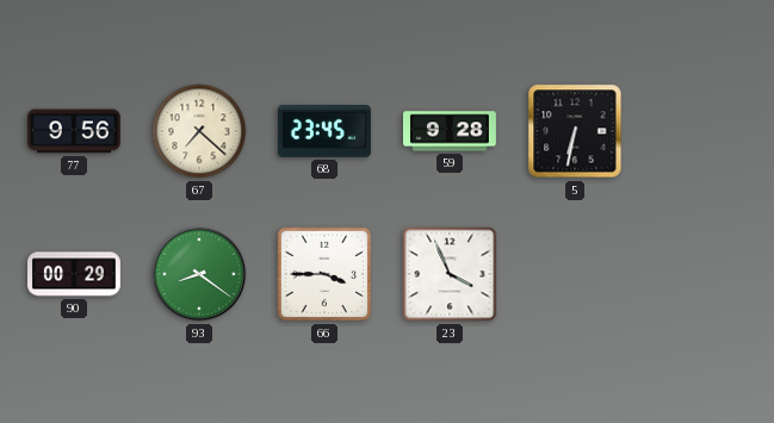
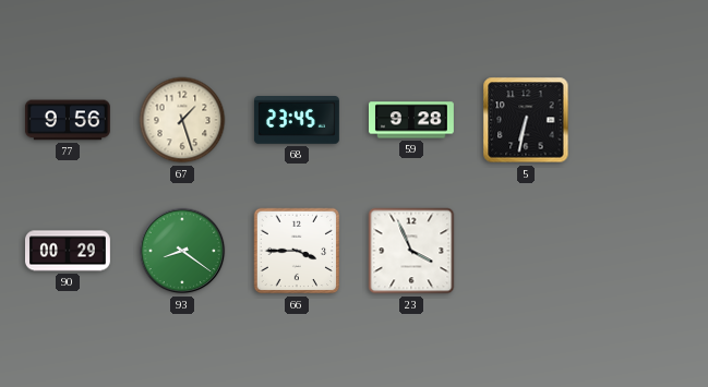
67: 7:22 -> 1:27 (182, 120)
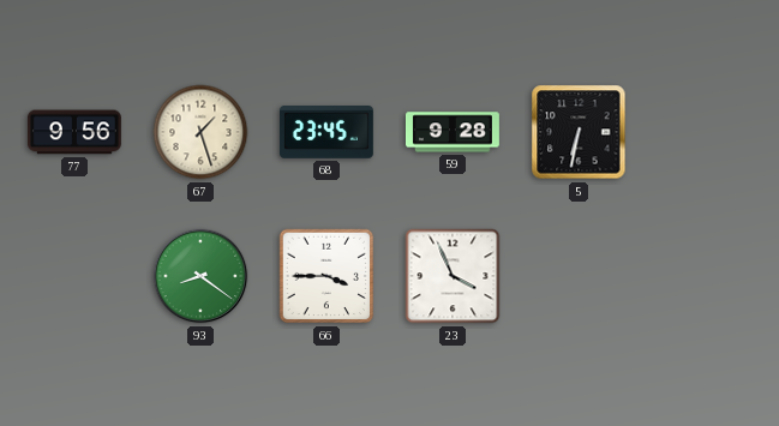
90: 00:29 -> none (69, 251)
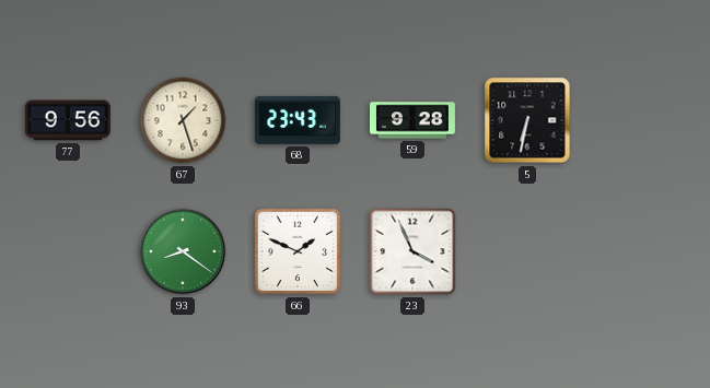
68: 23:45 -> 23:43 (298, 120)
66: 3:45 -> 1:49 (298, 251)
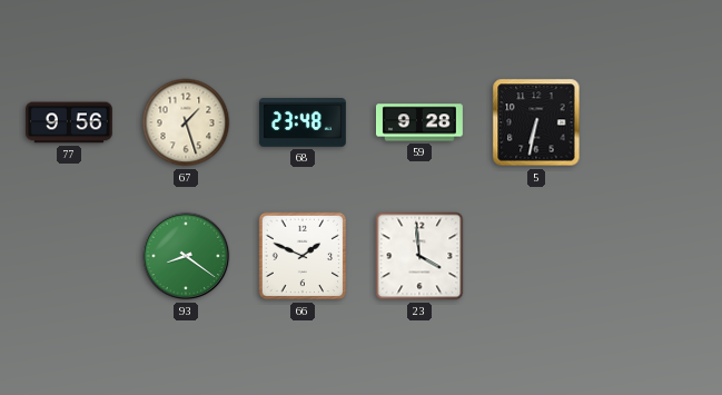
68: 23:43 -> 23:48 (303, 122)
23: 3:56 -> 3:59 (419, 256)
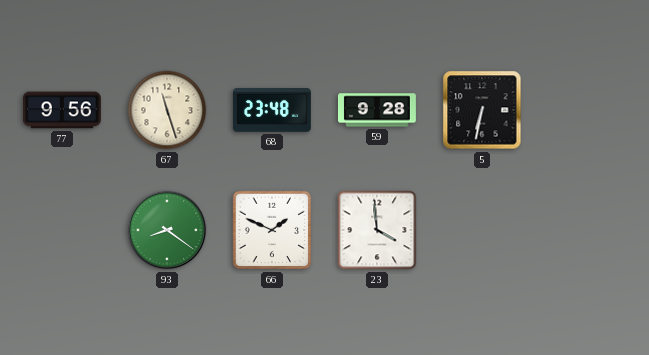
67: 1:27 -> 11:27 (167, 110)
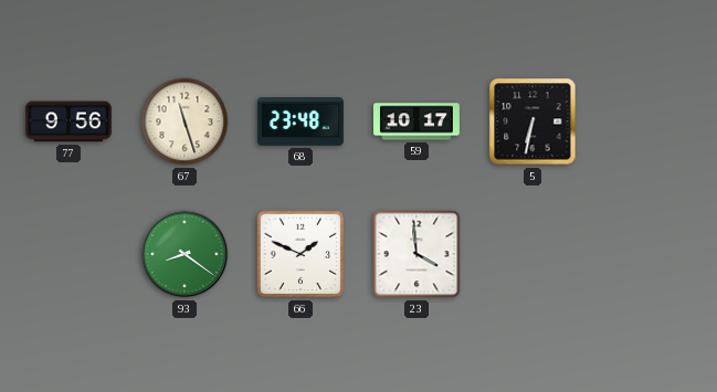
59: 9:28 -> 10:17 (418, 121)
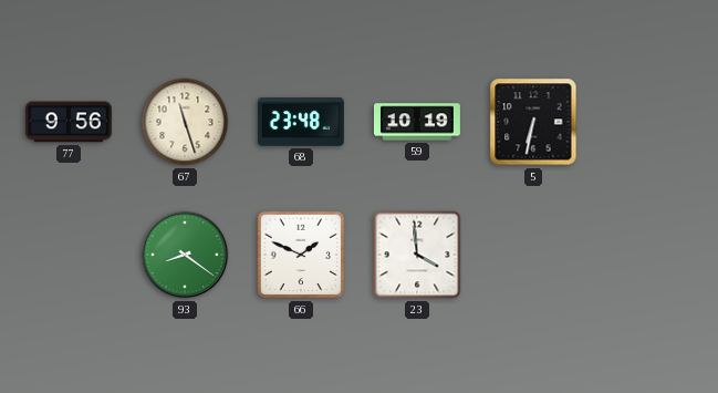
59: 10:17 -> 10:19 (418, 122)
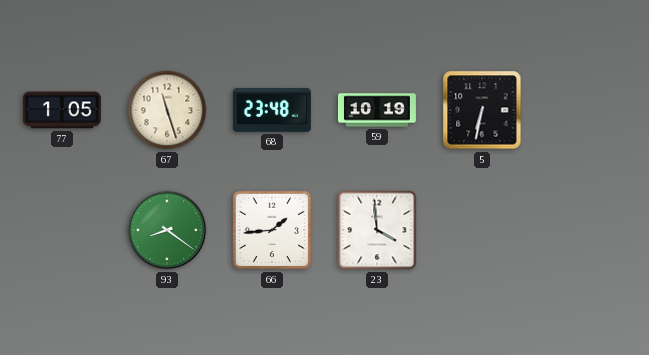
77: 9:56 -> 1:05 (62, 110)
66: 1:49 -> 1:44 (272, 230)
